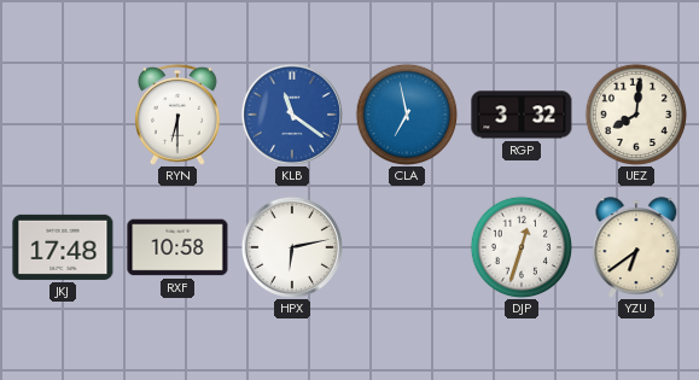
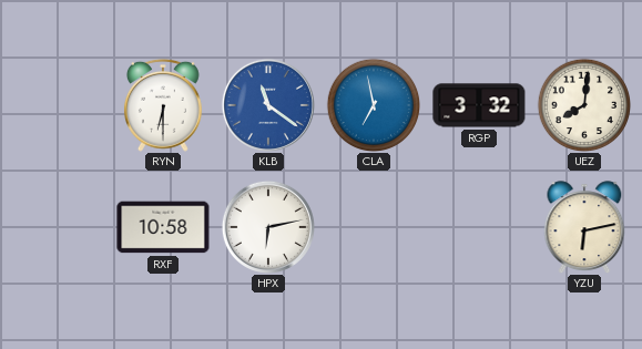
JKJ: 17:48 -> none (63, 247)
DJP: 12:33 -> none (520, 246)
YZU: 6:39 -> 6:13 (584, 227)
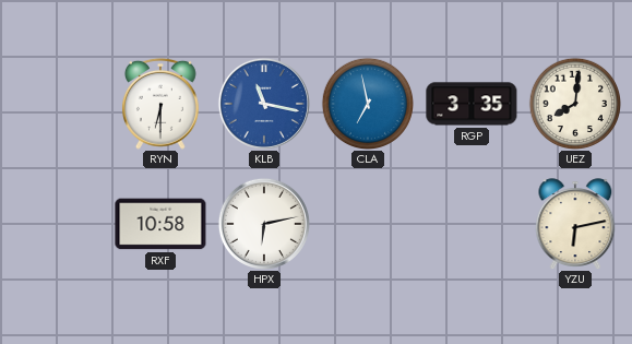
KLB: 11:21 -> 11:17 (264, 104)
RGP: 3:32 -> 3:35 (472, 104)
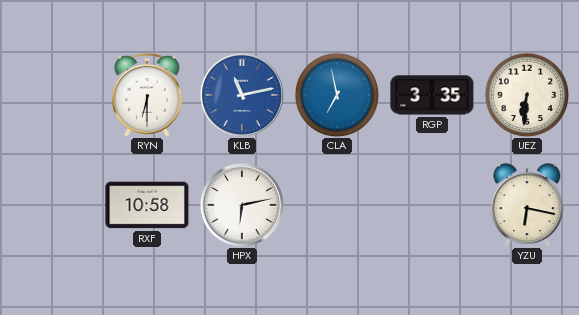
KLB: 11:17 -> 11:13 (242, 95)
UEZ: 8:01 -> 6:31 (526, 94)
YZU: 6:13 -> 6:17 (527, 205)
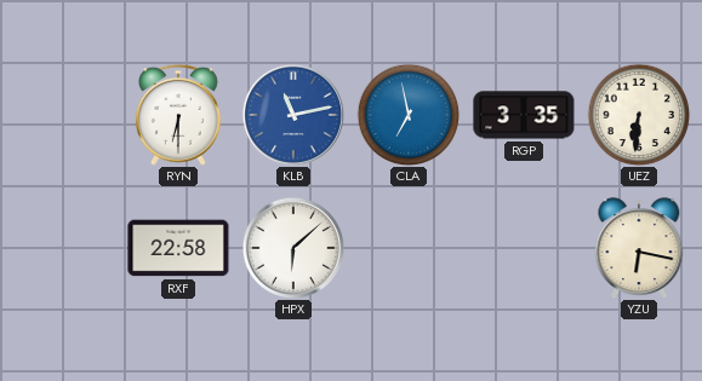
RXF: 10:58 -> 22:58 (178, 248)
HPX: 6:13 -> 6:08 (293, 248)
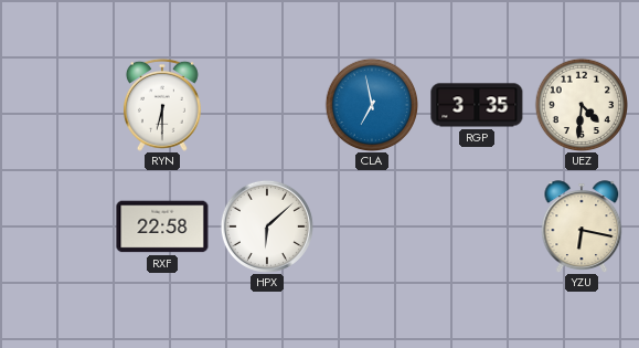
KLB: 11:13 -> none (293, 115)
UEZ: 6:31 -> 4:31 (581, 104)
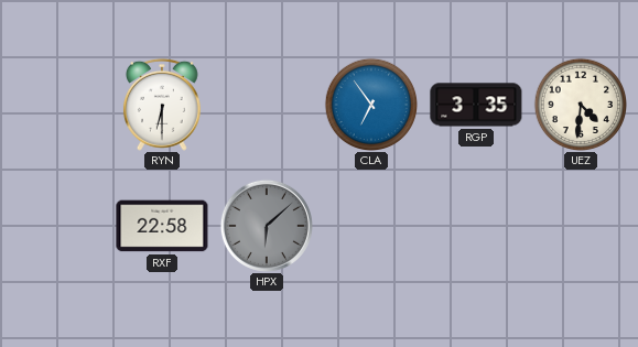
CLA: 6:58 -> 6:54 (370, 104)
HPX dial: white -> grey (267, 226)
YZU: 6:17 -> none (582, 226)
